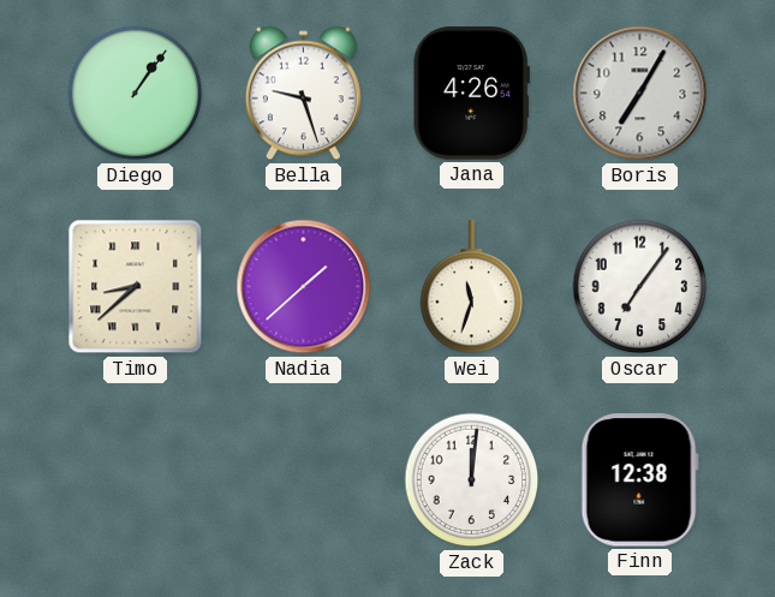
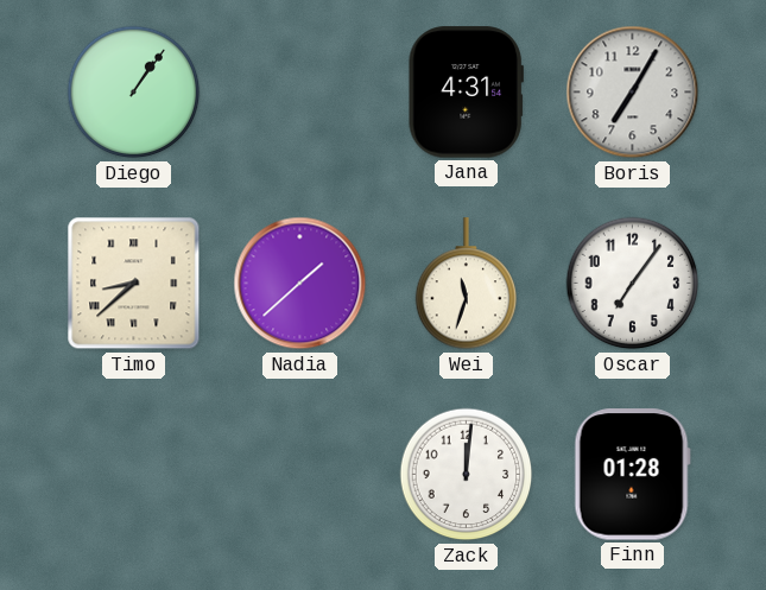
Bella: 9:27 -> none (303, 94)
Jana: 4:26 -> 4:31 (466, 93)
Finn: 12:38 -> 01:28 (632, 475)
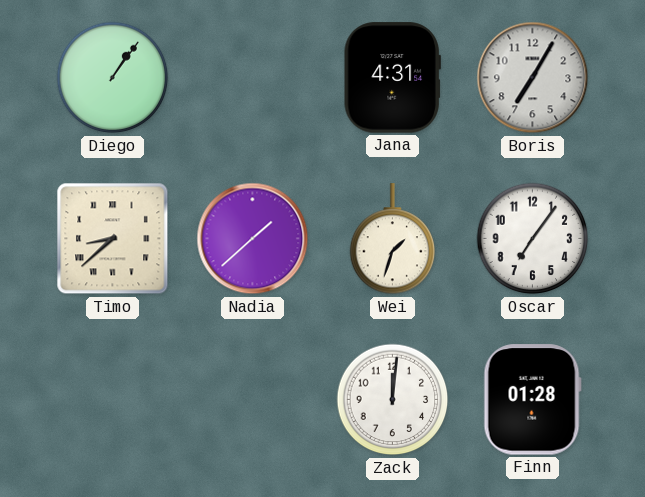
Wei: 11:33 -> 1:33 (393, 239)
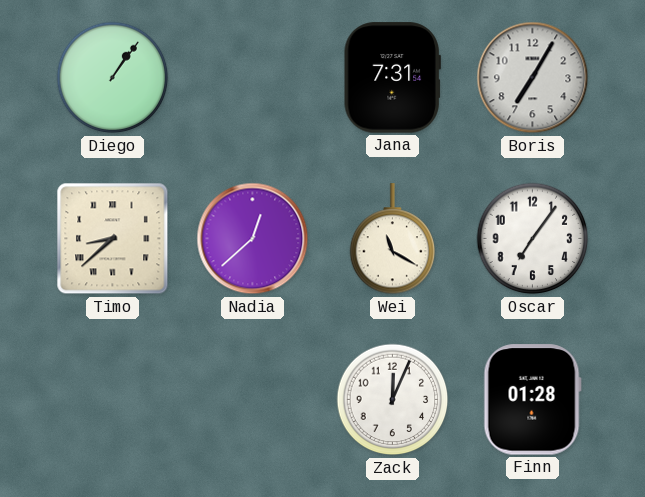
Jana: 4:31 -> 7:31 (392, 78)
Nadia: 1:38 -> 12:38 (253, 239)
Wei: 1:33 -> 11:20 (393, 239)
Zack: 12:01 -> 12:04 (393, 400)
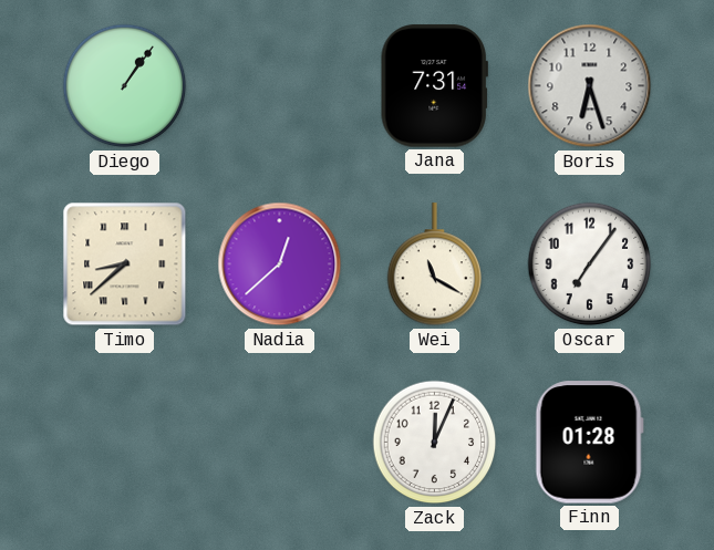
Boris: 7:05 -> 6:27 (590, 86)
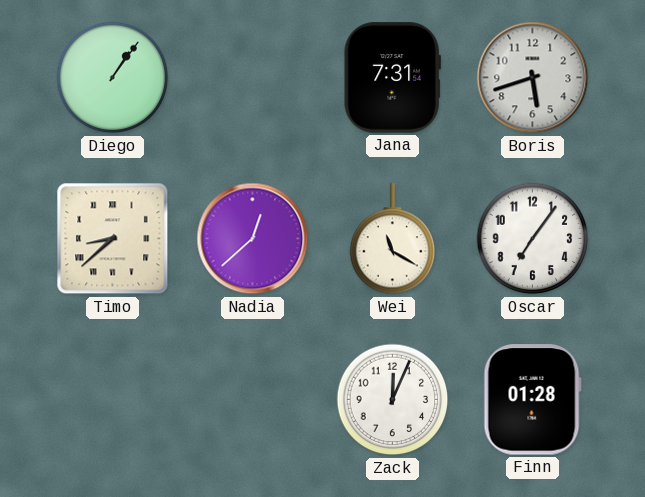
Boris: 6:27 -> 5:42 (533, 78)
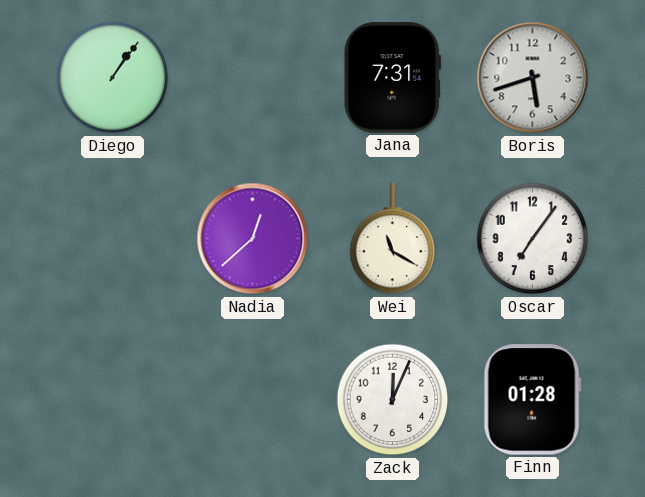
Timo: 8:38 -> none (113, 239)
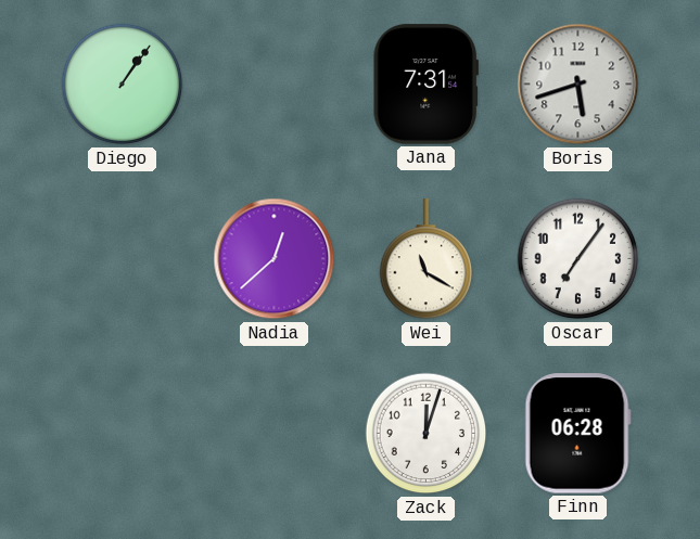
Zack: 12:04 -> 12:03 (427, 434)
Finn: 01:28 -> 06:28 (577, 434)
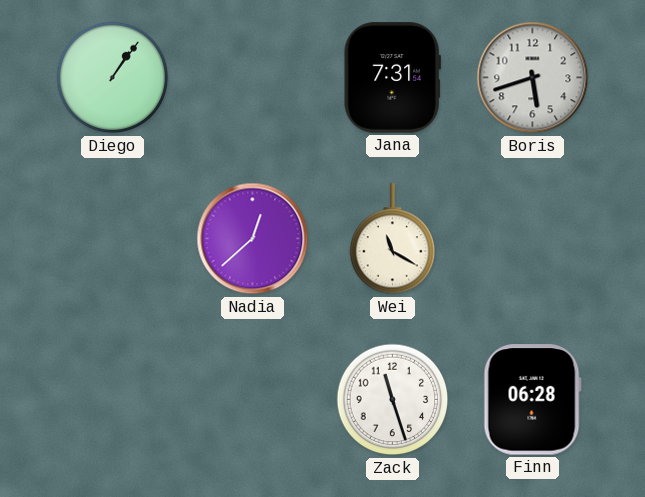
Oscar: 7:06 -> none (578, 259)
Zack: 12:03 -> 11:27 (393, 400)
